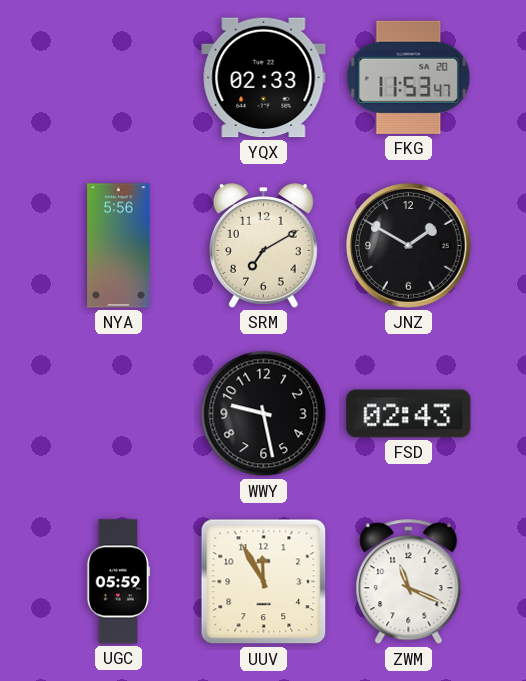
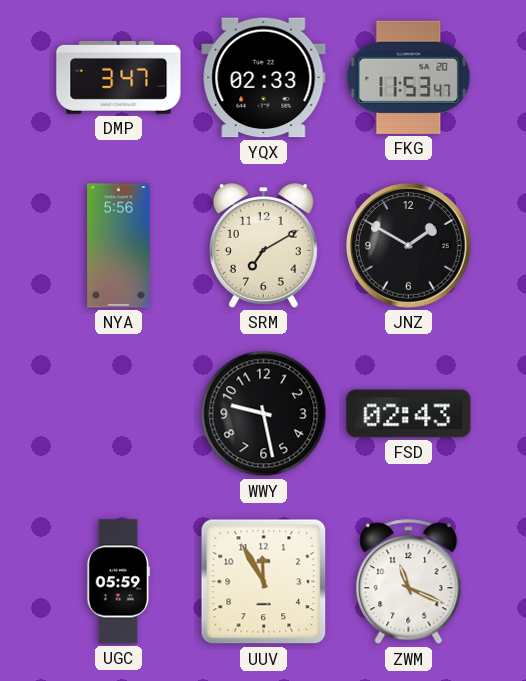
DMP: none -> 3:47 (119, 77)
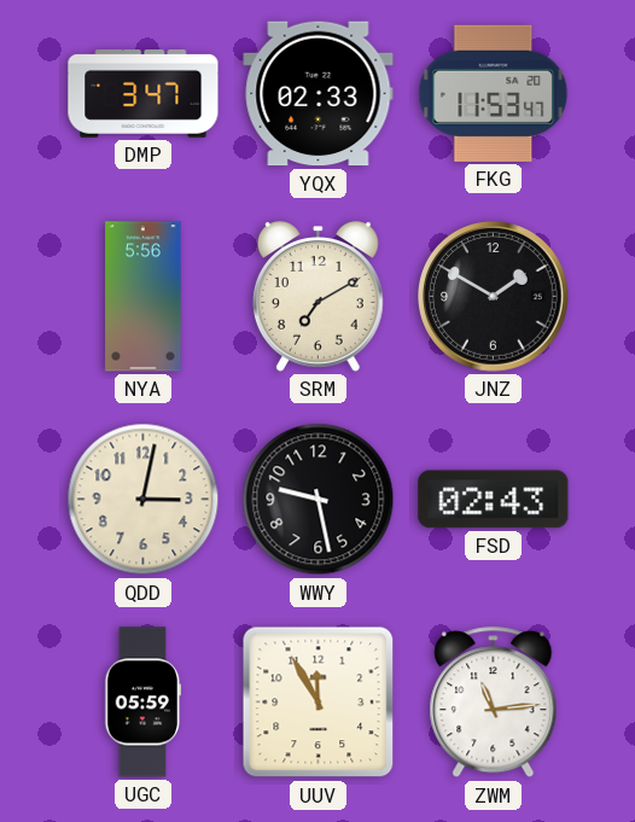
QDD: none -> 3:02 (144, 500)
ZWM: 11:19 -> 11:14 (494, 703)
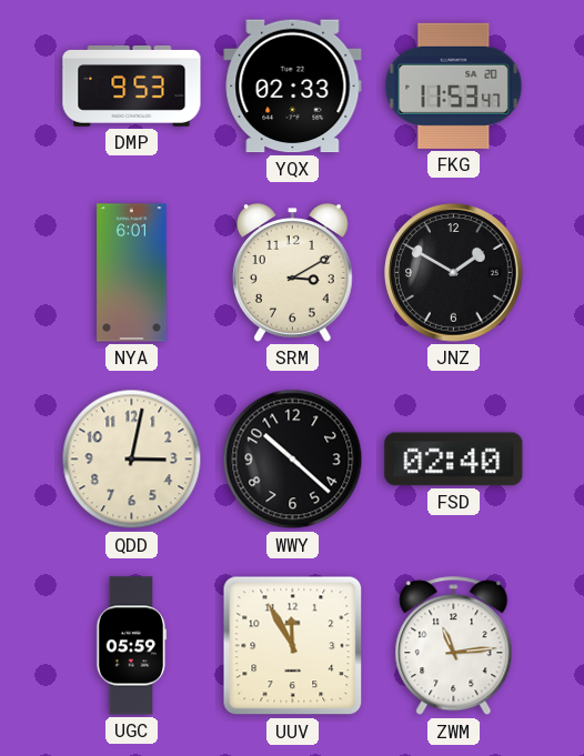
DMP: 3:47 -> 9:53 (132, 85)
NYA: 5:56 -> 6:01 (132, 273)
SRM: 7:10 -> 3:10 (292, 273)
WWY: 9:28 -> 10:22 (293, 460)
FSD: 02:43 -> 02:40 (454, 460)
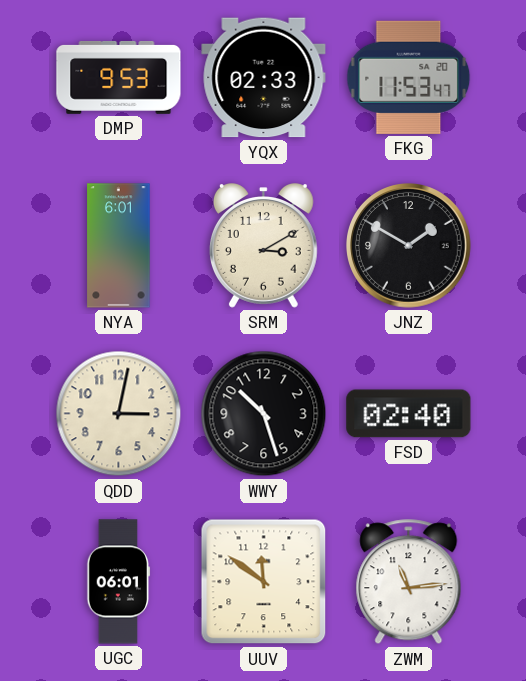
WWY: 10:22 -> 10:27 (264, 414)
UGC: 05:59 -> 06:01 (119, 582)
UUV: 11:55 -> 11:51 (264, 582)
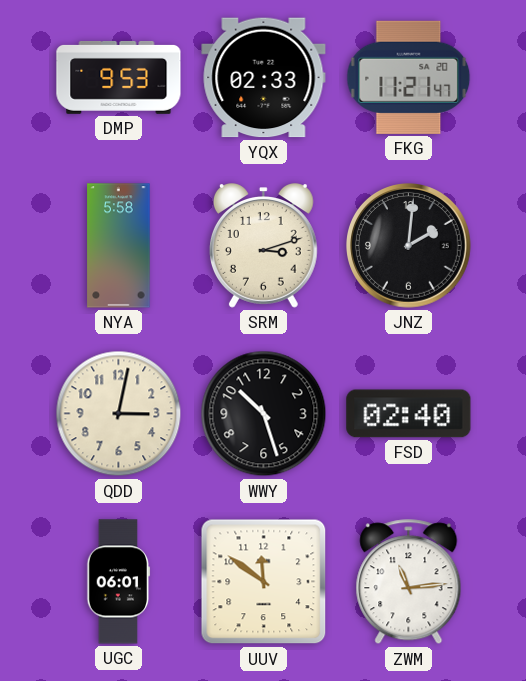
FKG: 11:53 -> 11:21 (409, 77)
NYA: 6:01 -> 5:58 (119, 246)
SRM: 3:10 -> 3:12 (263, 246)
JNZ: 1:50 -> 2:01 (409, 246)
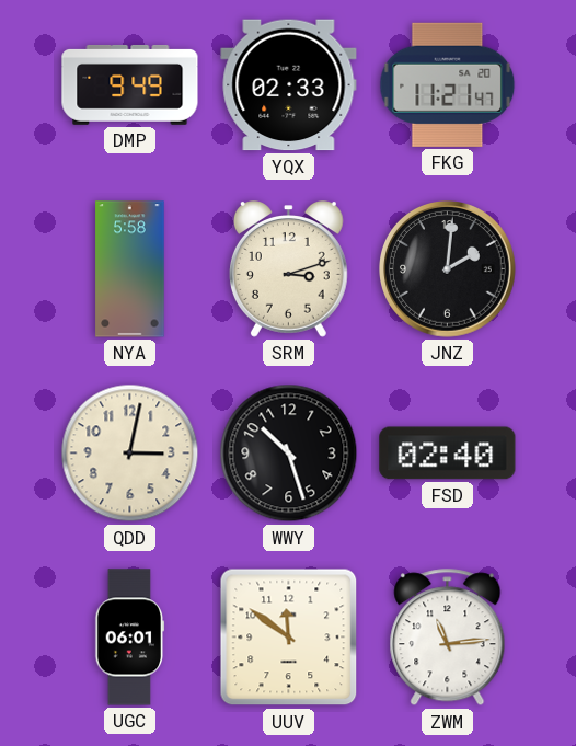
DMP: 9:53 -> 9:49 (130, 84)
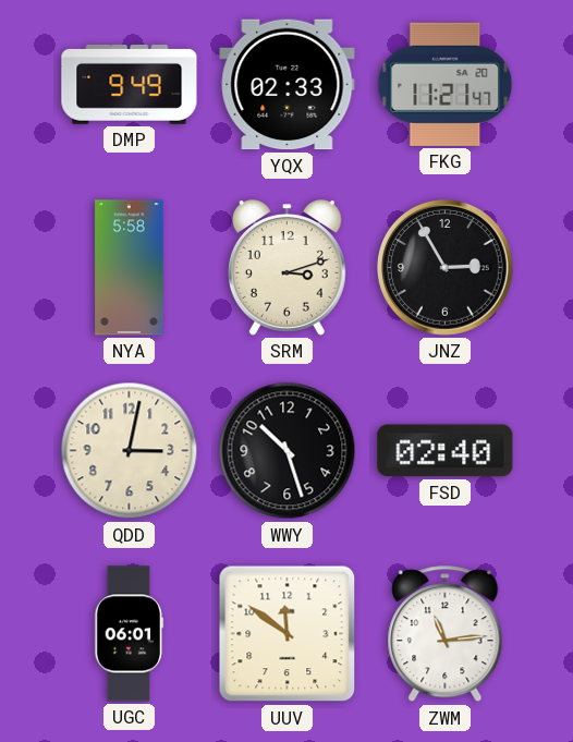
JNZ: 2:01 -> 2:55 (446, 268)
